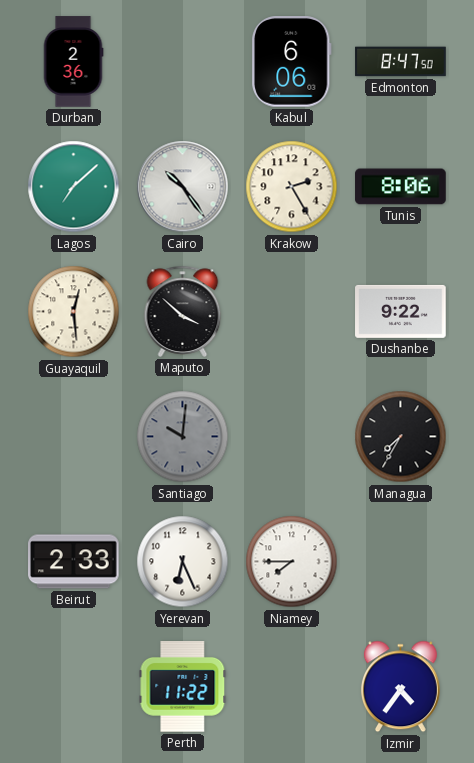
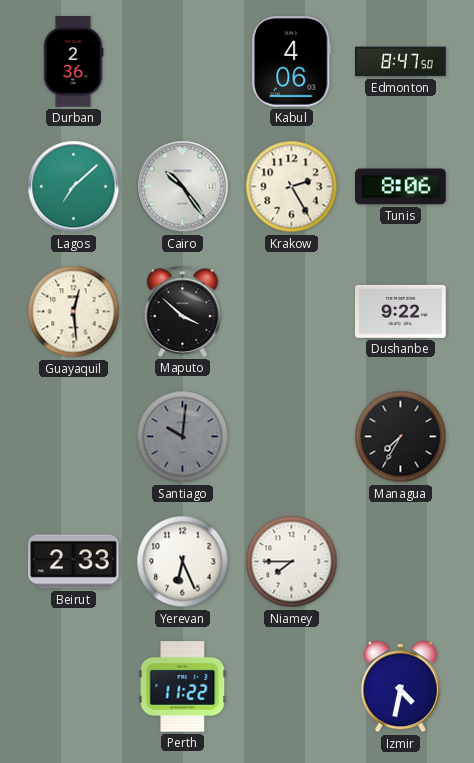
Kabul: 6:06 -> 4:06 (292, 62)
Izmir: 4:36 -> 4:32 (400, 687)
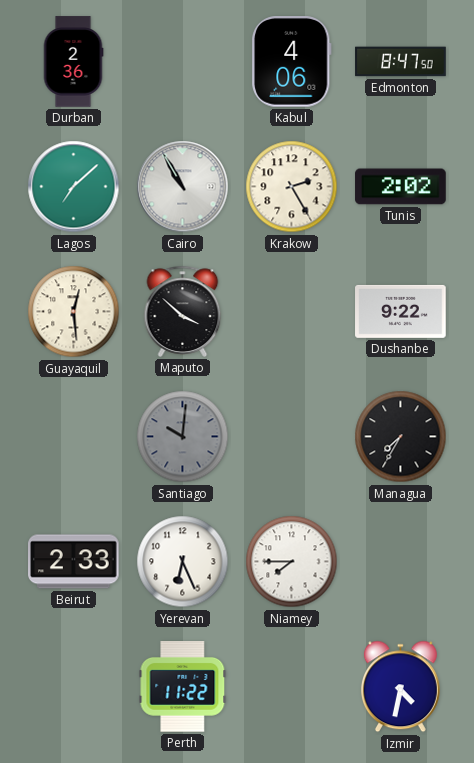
Cairo: 10:24 -> 10:55 (183, 187)
Tunis: 8:06 -> 2:02 (401, 187)
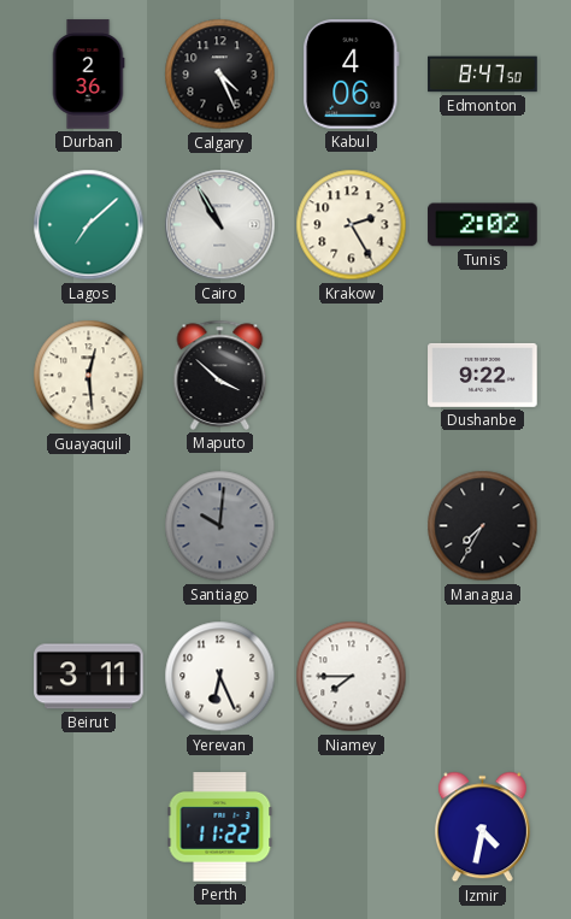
Calgary: none -> 4:26 (220, 75)
Beirut: 2:33 -> 3:11 (89, 677)
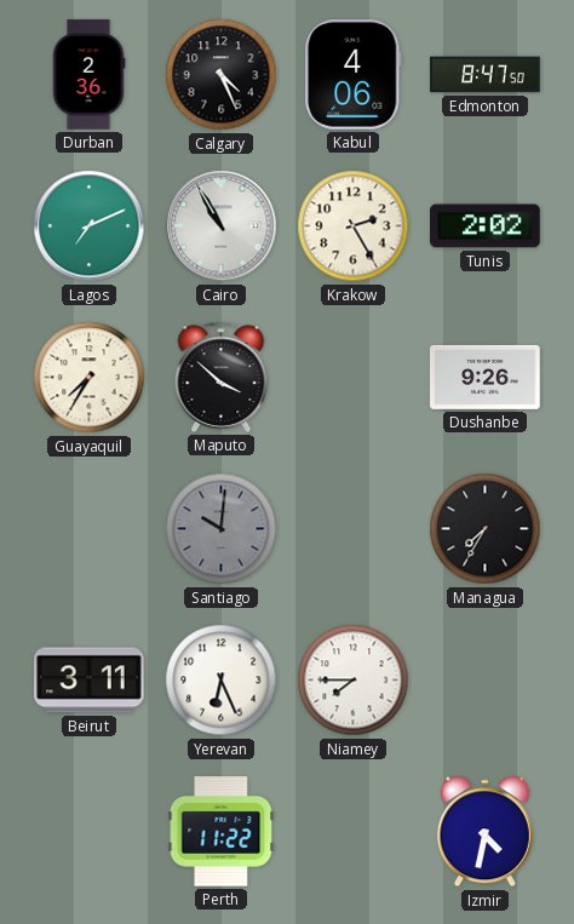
Lagos: 7:08 -> 7:11 (90, 226)
Guayaquil: 12:29 -> 7:35 (90, 378)
Dushanbe: 9:22 -> 9:26 (486, 377)
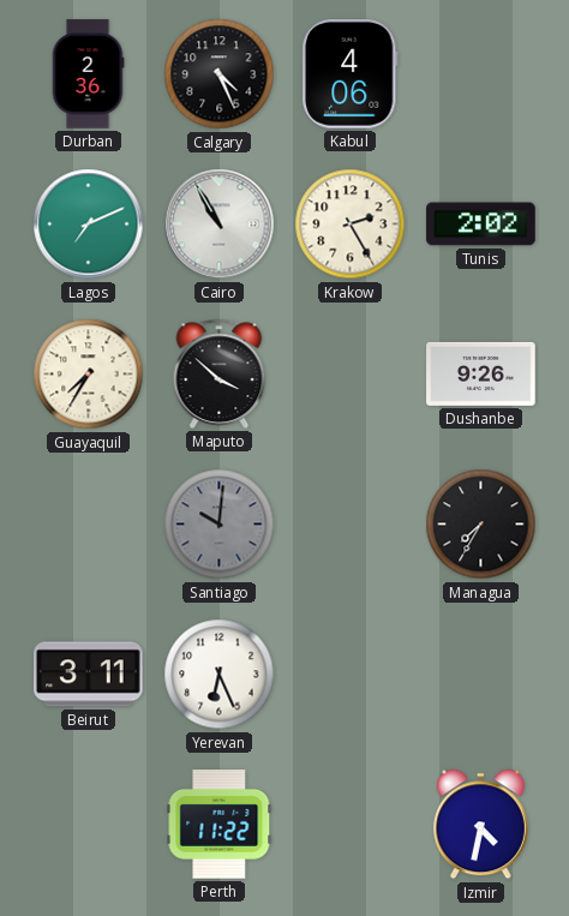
Edmonton: 8:47 -> none (486, 75)
Niamey: 7:45 -> none (354, 681)
